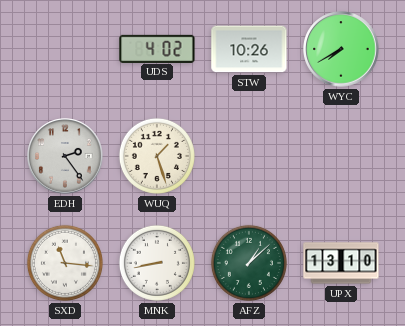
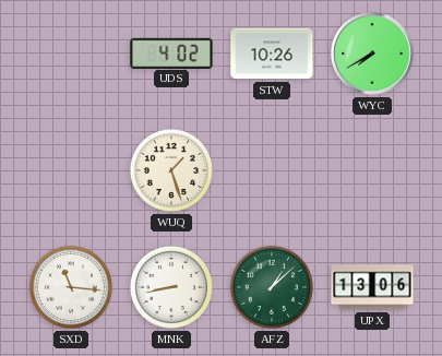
EDH: 2:24 -> none (65, 156)
UPX: 13:10 -> 13:06 (372, 287)
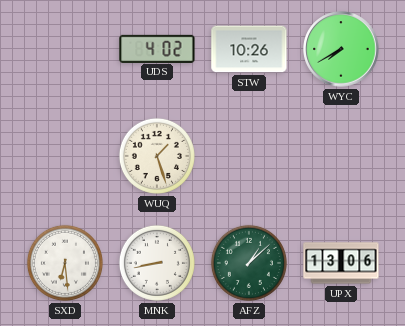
SXD: 11:16 -> 6:29 (65, 263)
